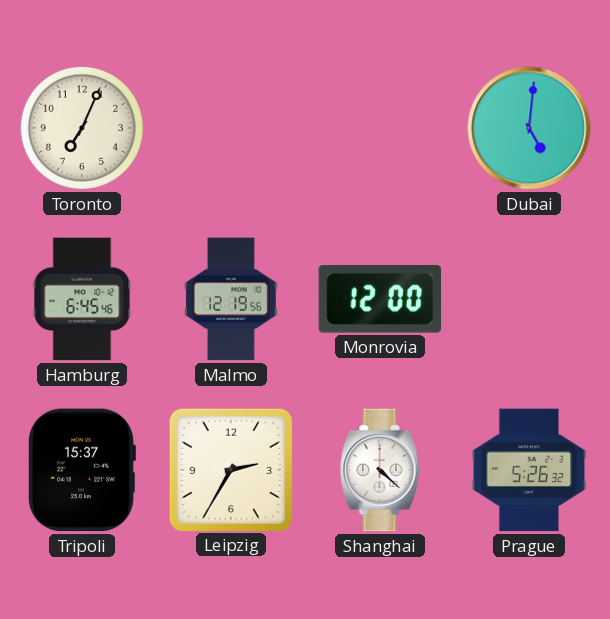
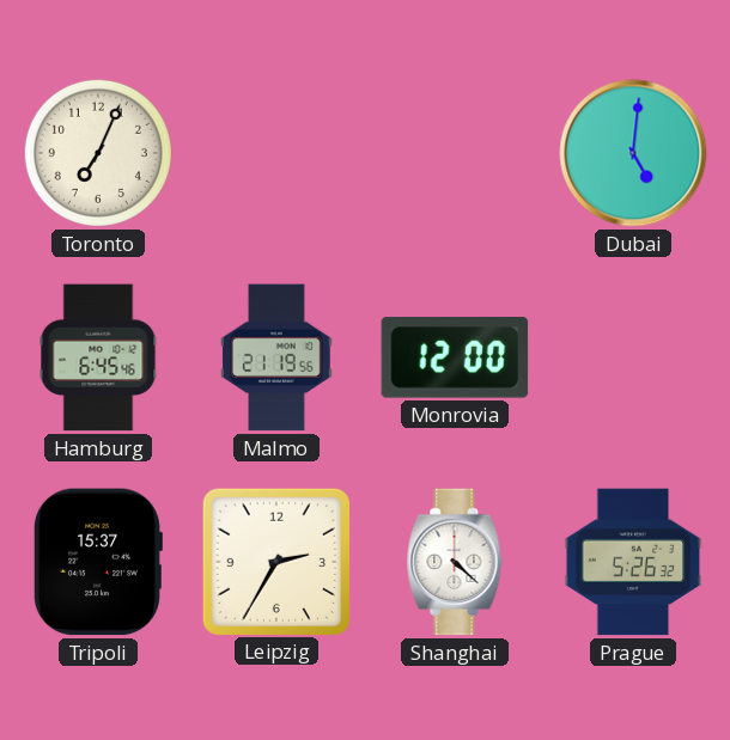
Malmo: 12:19 -> 21:19 (278, 357)
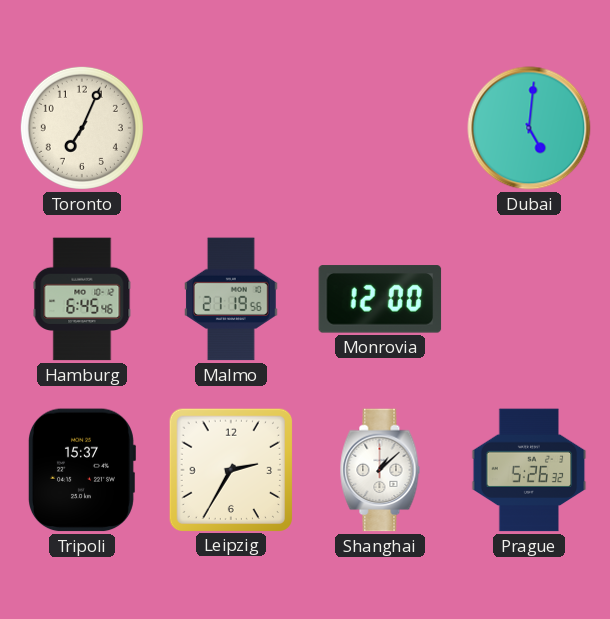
Shanghai: 4:22 -> 1:08 (380, 470)
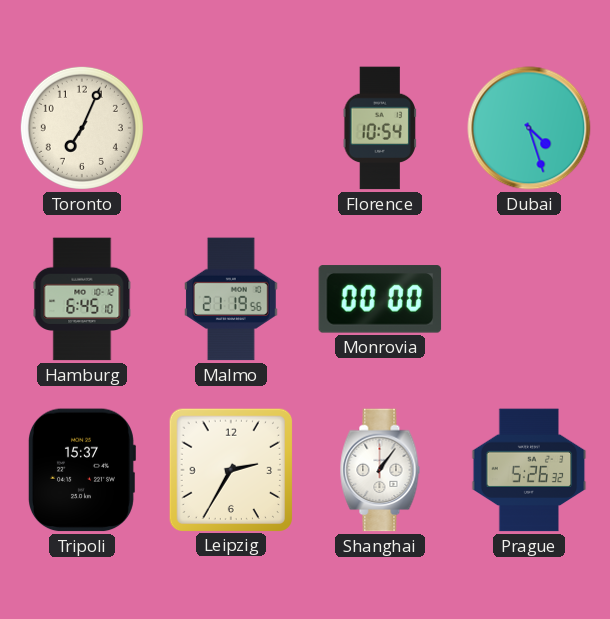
Florence: none -> 10:54 (379, 128)
Dubai: 5:01 -> 4:27 (529, 128)
Hamburg: 6:45:46 -> 6:45:10 (82, 299)
Monrovia: 12:00 -> 00:00 (380, 299)
Shanghai: 1:08 -> 1:06 (380, 470)
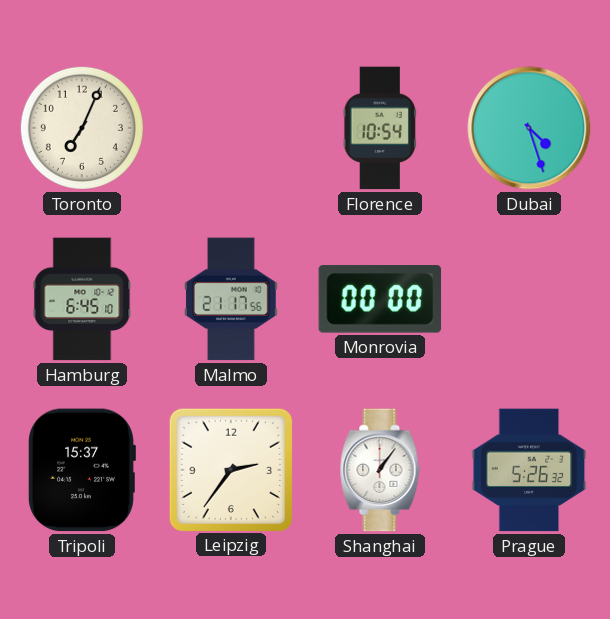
Malmo: 21:19 -> 21:17 (232, 299)
Leipzig: 2:35 -> 2:36 (230, 469)
